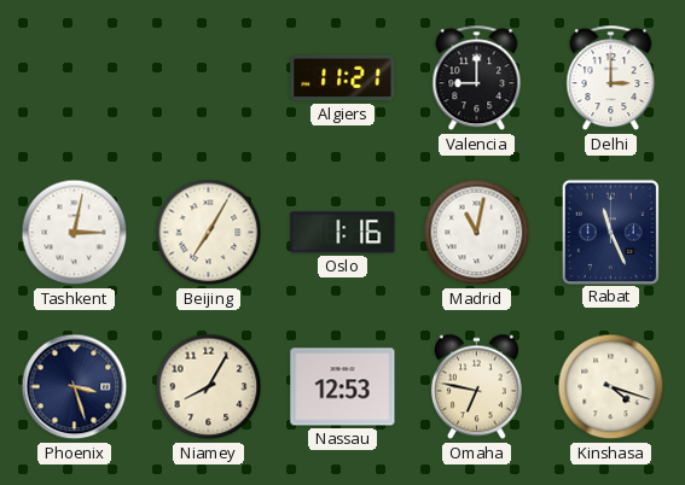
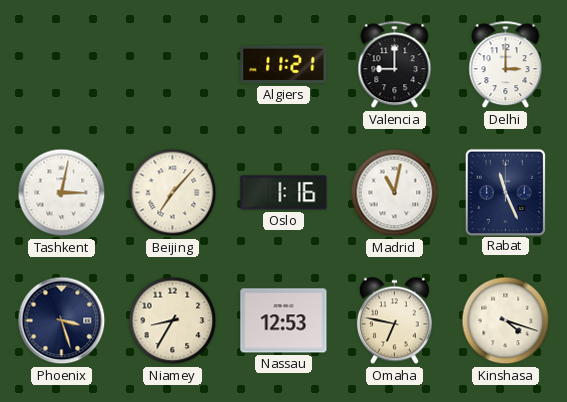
Beijing: 7:05 -> 7:07 (173, 193)
Niamey: 8:05 -> 8:35 (173, 321)
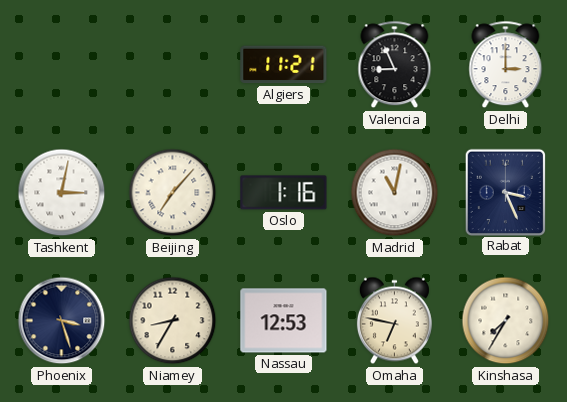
Valencia: 9:00 -> 8:56 (395, 65)
Rabat: 11:26 -> 3:26 (505, 192)
Kinshasa: 4:18 -> 7:35 (506, 321)
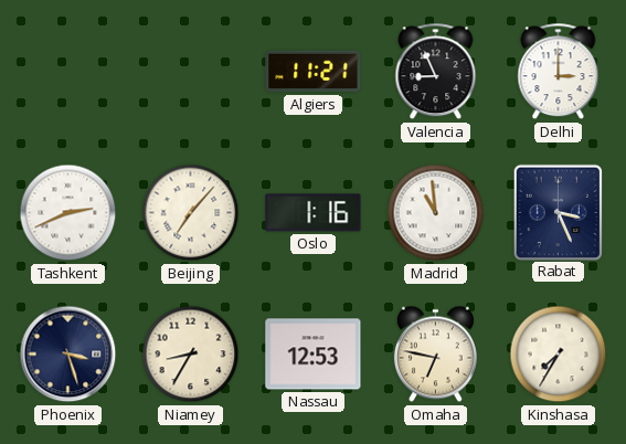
Tashkent: 3:02 -> 2:41 (68, 213)
Madrid: 11:02 -> 10:59 (436, 213)
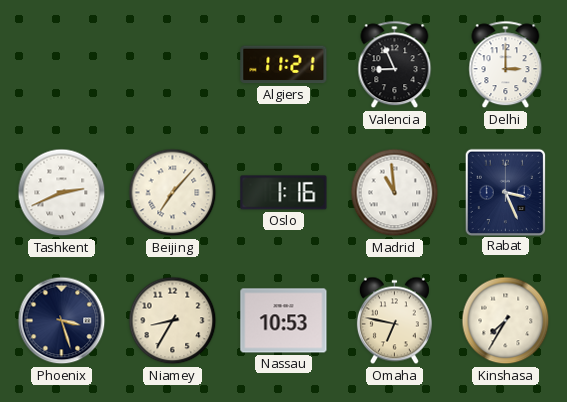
Nassau: 12:53 -> 10:53 (284, 321)
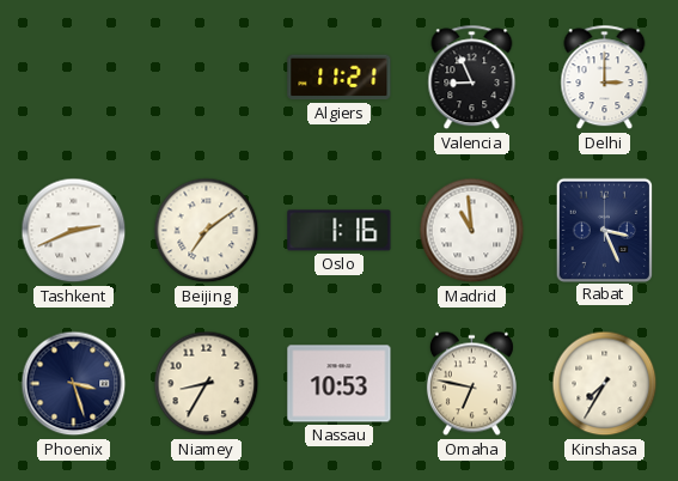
Beijing: 7:07 -> 7:09 (207, 231)
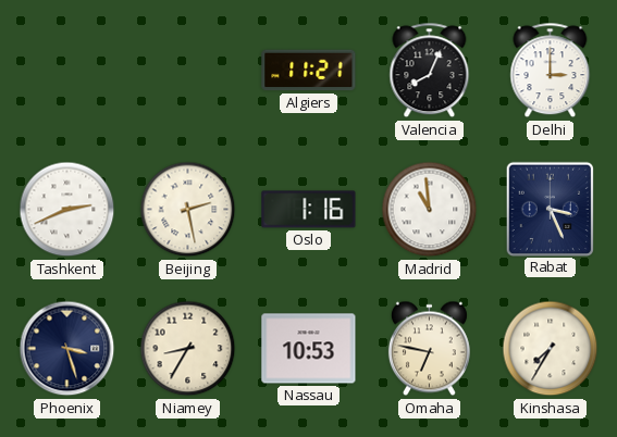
Valencia: 8:56 -> 8:04 (430, 71)
Beijing: 7:09 -> 2:28 (188, 210)
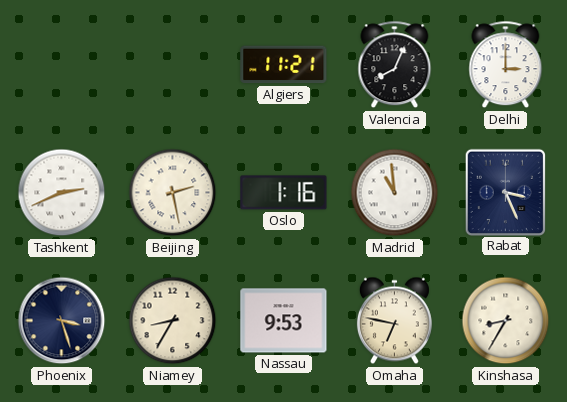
Nassau: 10:53 -> 9:53 (284, 321)
Kinshasa: 7:35 -> 8:35 (506, 321)
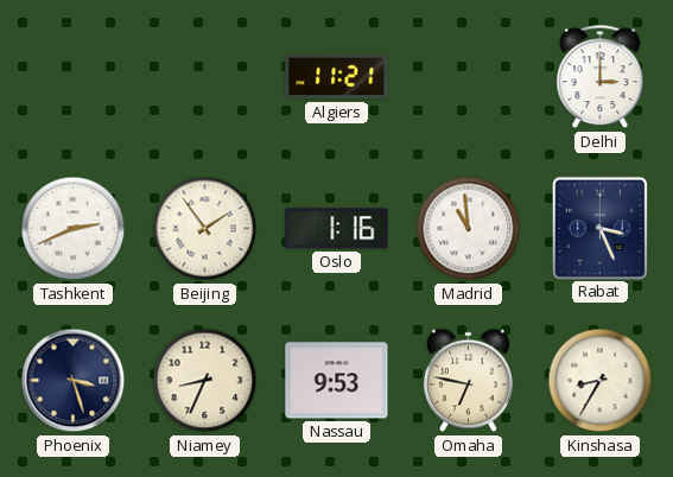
Valencia: 8:04 -> none (395, 65)
Beijing: 2:28 -> 1:54 (205, 229)
Niamey: 8:35 -> 8:34 (205, 381)
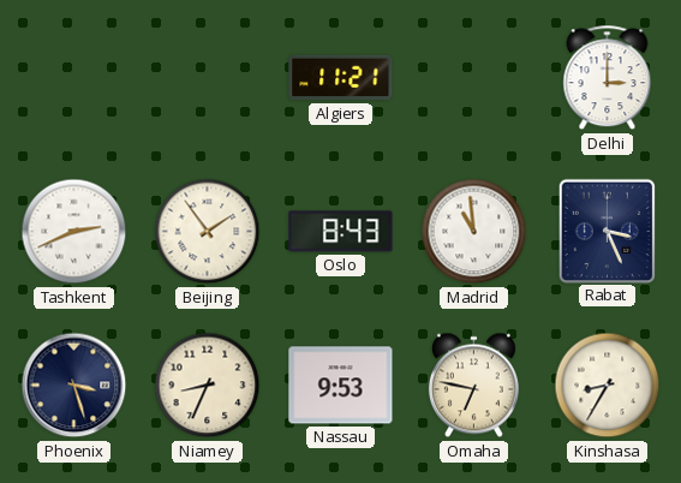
Oslo: 1:16 -> 8:43 (341, 232)
